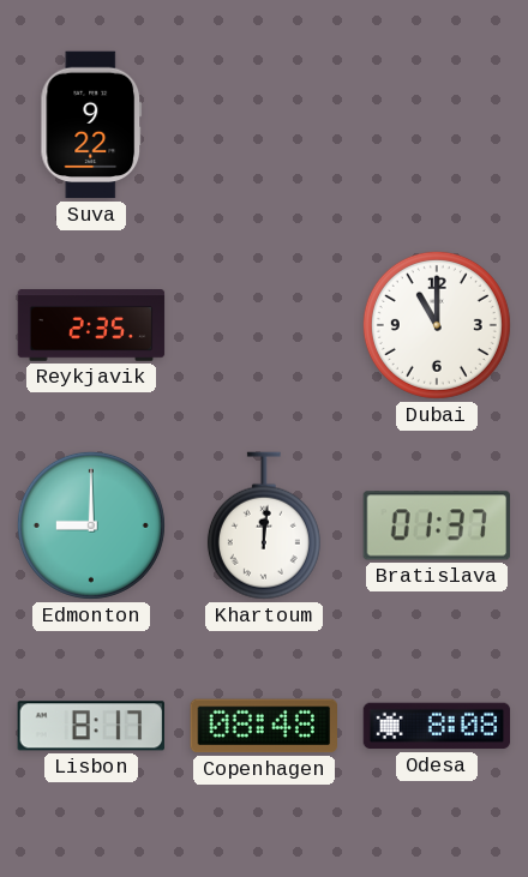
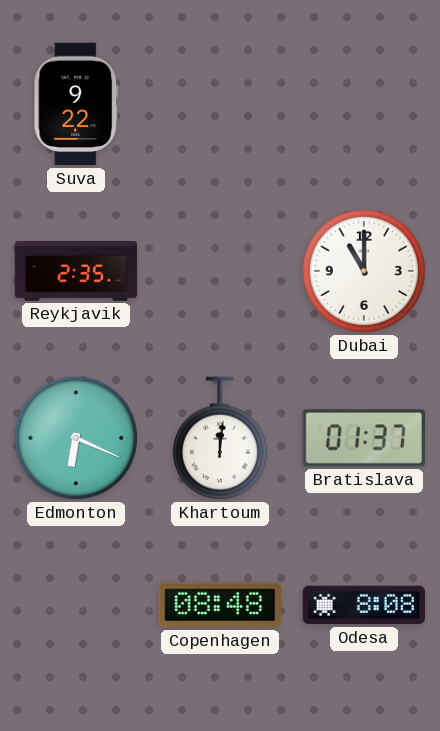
Edmonton: 9:00 -> 6:19 (76, 438)
Lisbon: 8:17 -> none (91, 726)
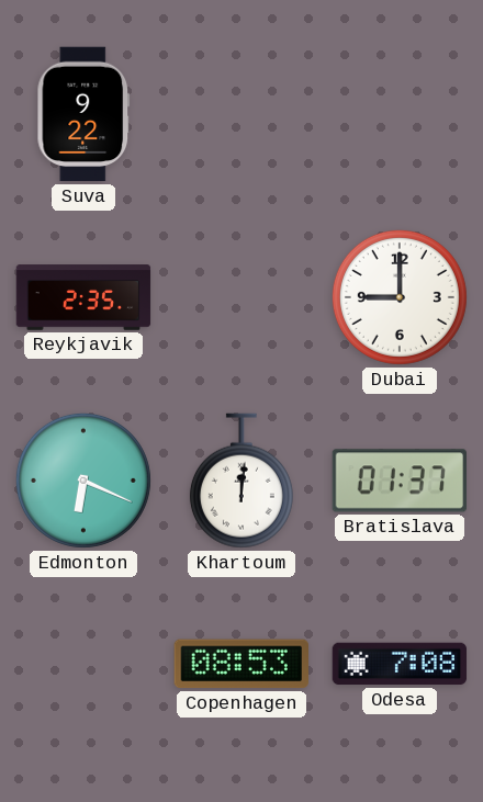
Dubai: 11:00 -> 9:00 (400, 297)
Copenhagen: 08:48 -> 08:53 (240, 664)
Odesa: 8:08 -> 7:08 (400, 664)
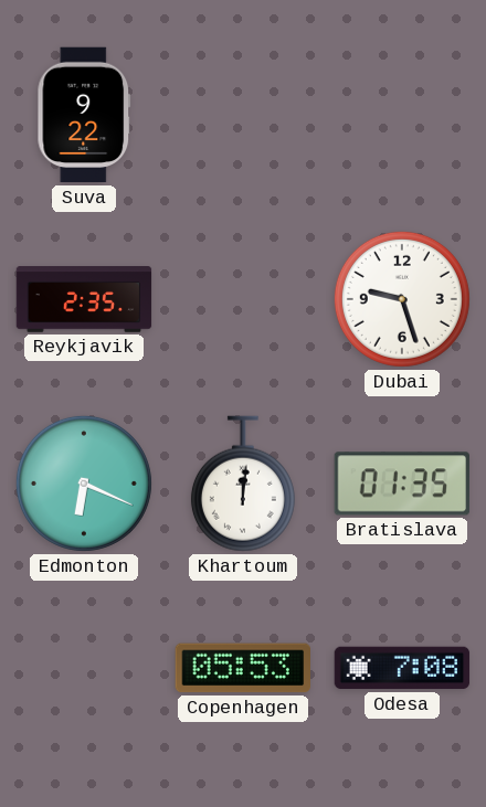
Dubai: 9:00 -> 9:27 (402, 299)
Bratislava: 01:37 -> 01:35 (402, 484)
Copenhagen: 08:53 -> 05:53 (242, 668)
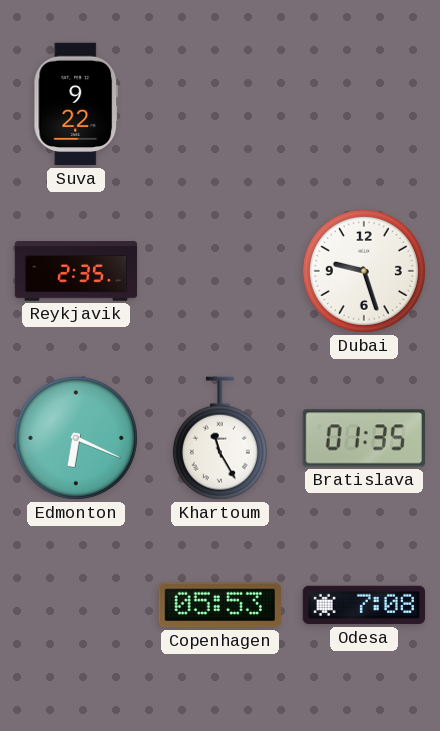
Khartoum: 12:01 -> 11:25 (220, 438)
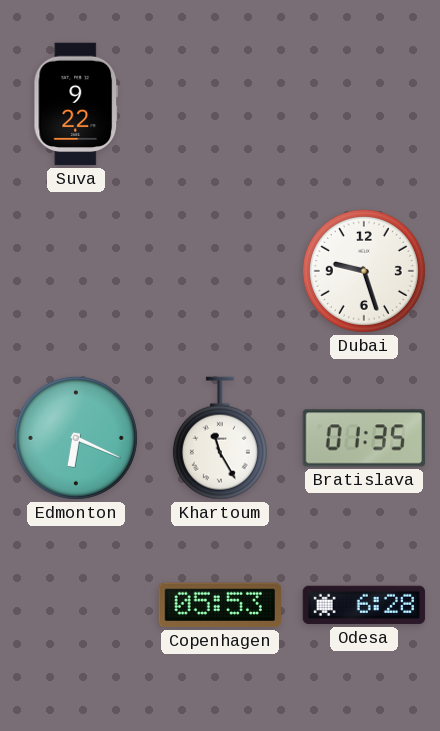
Reykjavik: 2:35 -> none (76, 271)
Odesa: 7:08 -> 6:28 (364, 605)
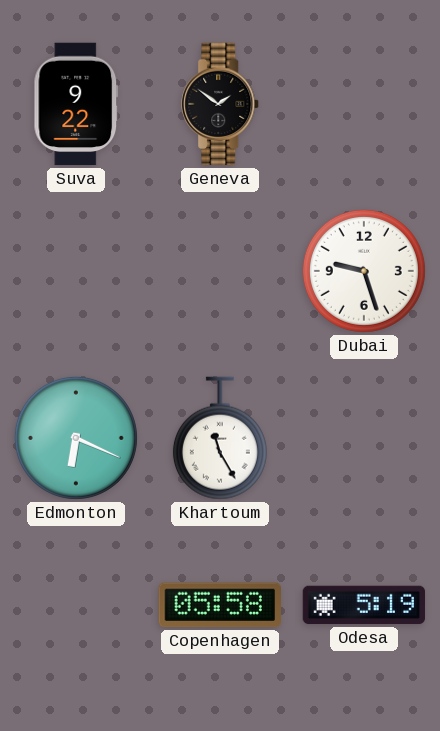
Geneva: none -> 1:51 (221, 104)
Bratislava: 01:35 -> none (364, 438)
Copenhagen: 05:53 -> 05:58 (219, 605)
Odesa: 6:28 -> 5:19 (364, 605)
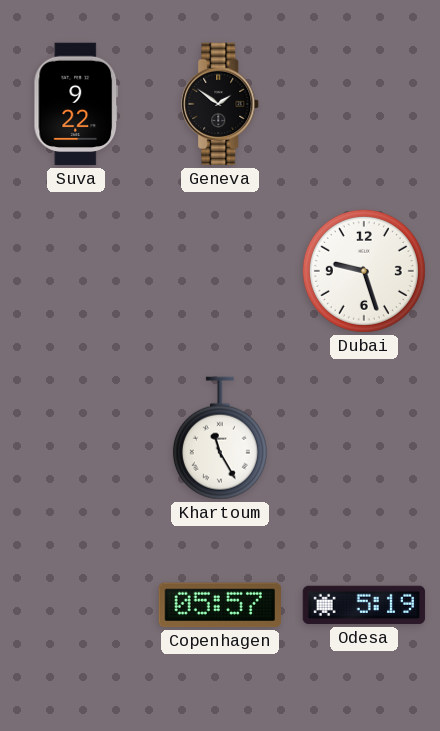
Edmonton: 6:19 -> none (76, 438)
Copenhagen: 05:58 -> 05:57 (219, 605)
